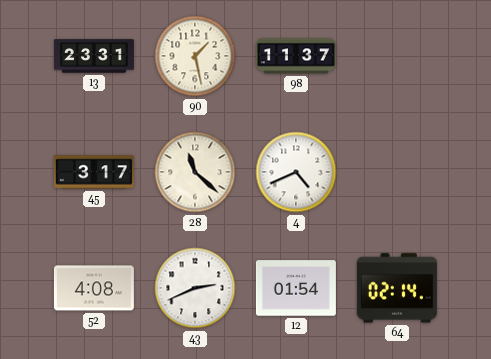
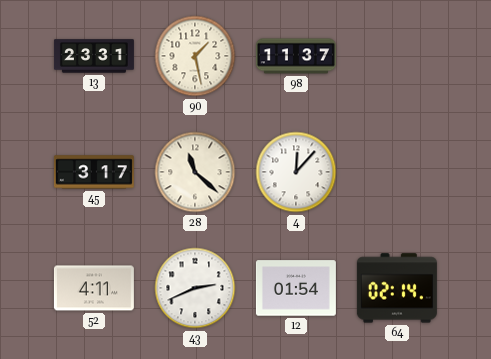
4: 4:41 -> 12:07 (296, 172)
52: 4:08 -> 4:11 (94, 288)
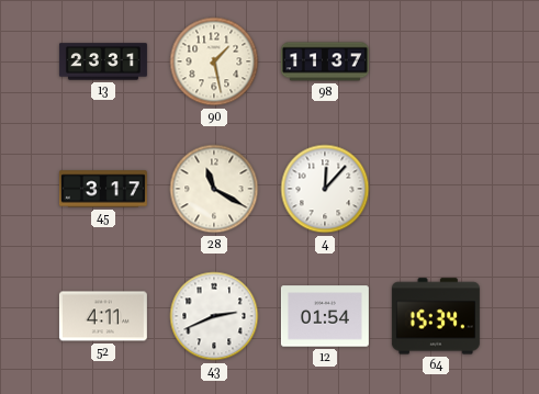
28: 11:22 -> 11:20 (214, 189)
64: 02:14 -> 15:34 (436, 316)
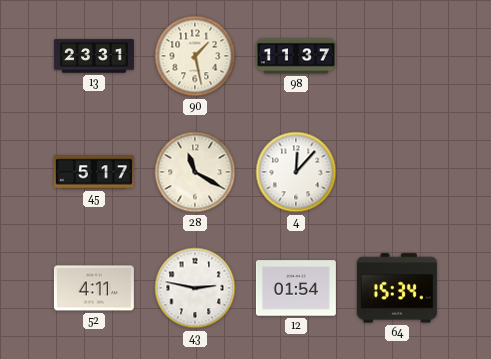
45: 3:17 -> 5:17 (94, 172)
43: 2:41 -> 2:47 (195, 288)
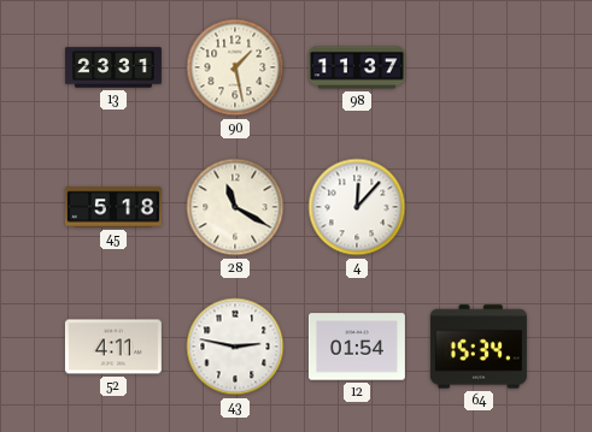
45: 5:17 -> 5:18 (113, 207)
